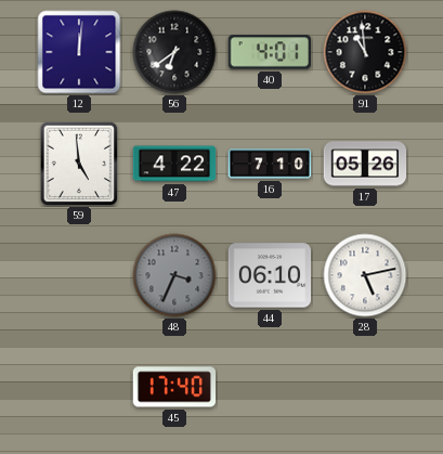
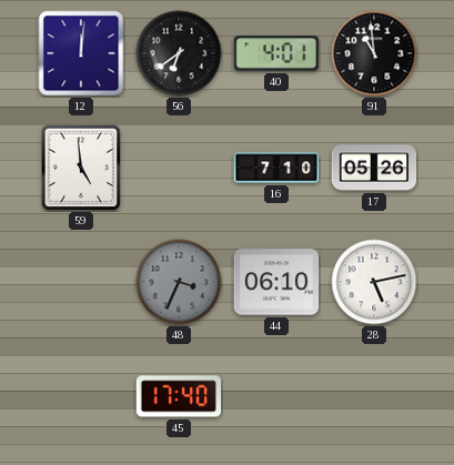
47: 4:22 -> none (174, 164)
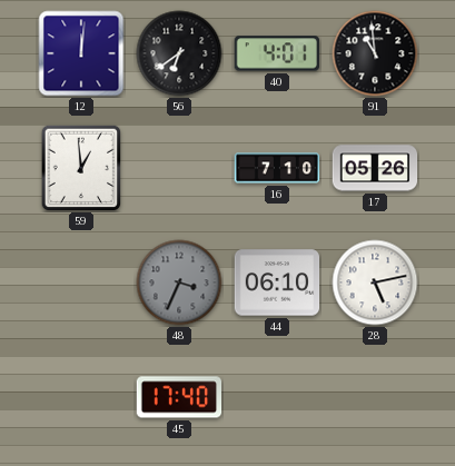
59: 4:59 -> 12:59 (81, 168)
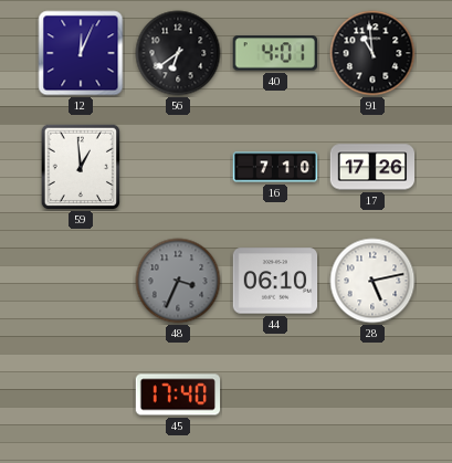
12: 12:01 -> 12:04 (81, 53)
17: 05:26 -> 17:26 (372, 167)
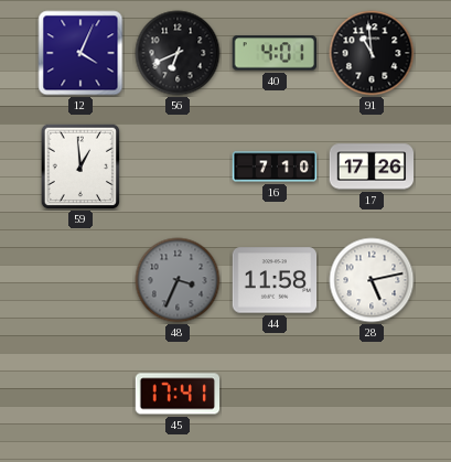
12: 12:04 -> 4:04 (80, 53)
56: 6:39 -> 6:41 (178, 53)
44: 06:10 -> 11:58 (275, 280)
45: 17:40 -> 17:41 (178, 394)
